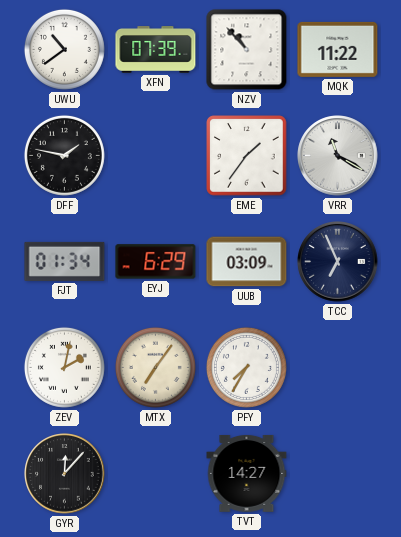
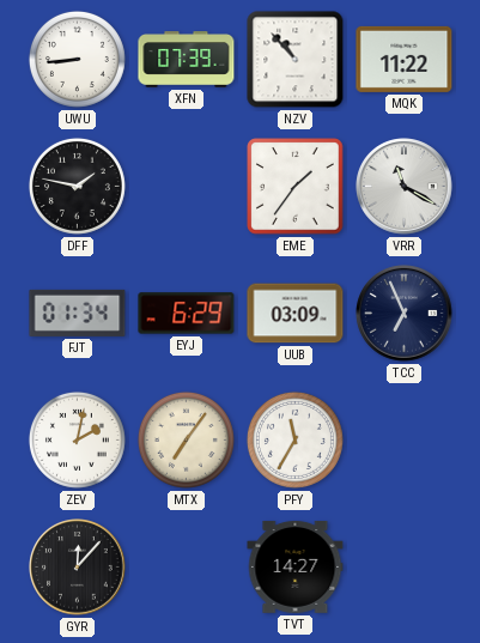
UWU: 10:39 -> 8:44 (77, 59)
PFY: 7:35 -> 11:35 (294, 439)
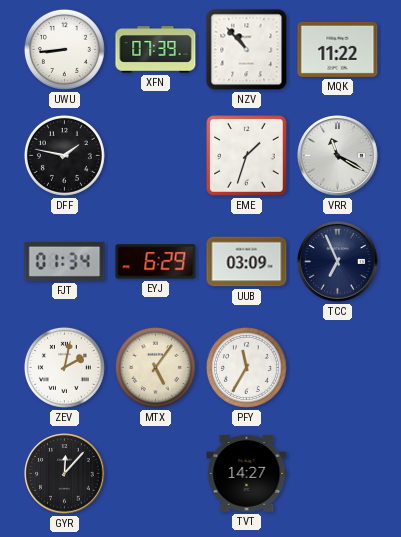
EME: 1:36 -> 1:33 (247, 156)
MTX: 7:06 -> 5:06 (155, 367)
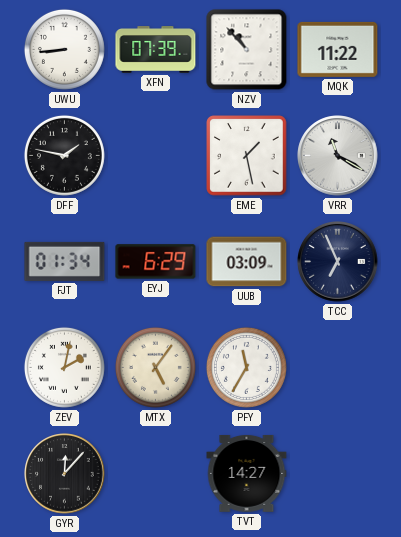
EME: 1:33 -> 1:28 (247, 156)
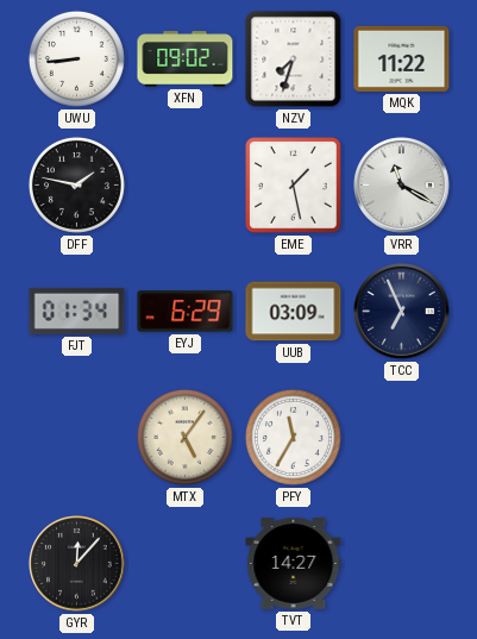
XFN: 07:39 -> 09:02 (186, 59)
NZV: 10:53 -> 7:33 (294, 59)
ZEV: 2:02 -> none (64, 367)
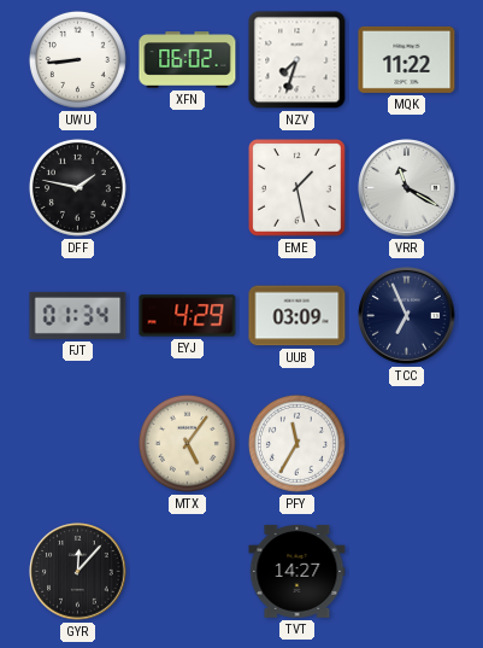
XFN: 09:02 -> 06:02 (188, 60)
EYJ: 6:29 -> 4:29 (188, 316)
